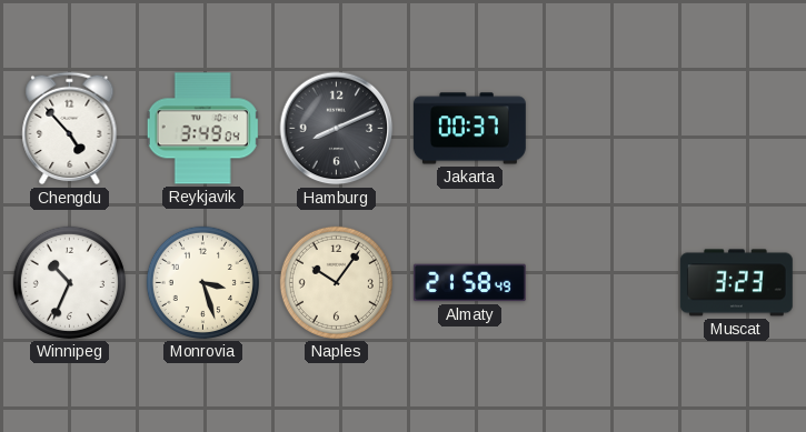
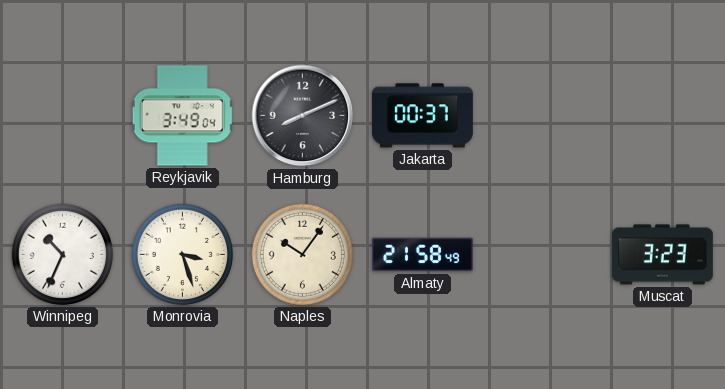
Chengdu: 4:53 -> none (70, 129)
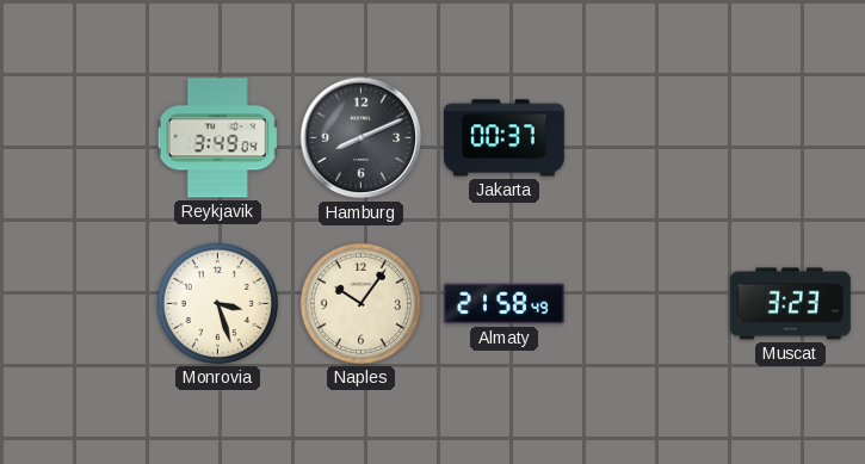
Winnipeg: 10:34 -> none (62, 254)
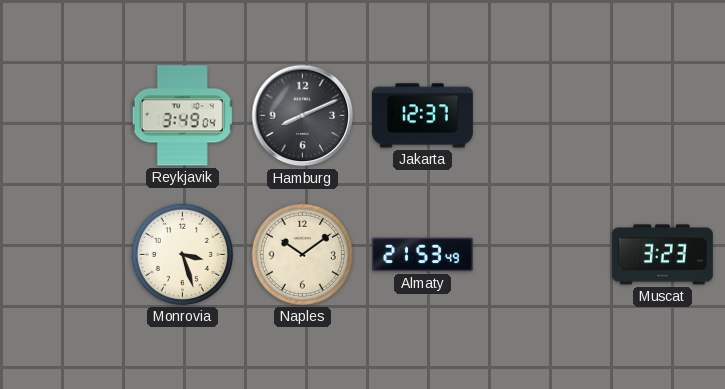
Jakarta: 00:37 -> 12:37 (422, 116)
Naples: 10:06 -> 10:09 (302, 254)
Almaty: 21:58 -> 21:53 (422, 255)
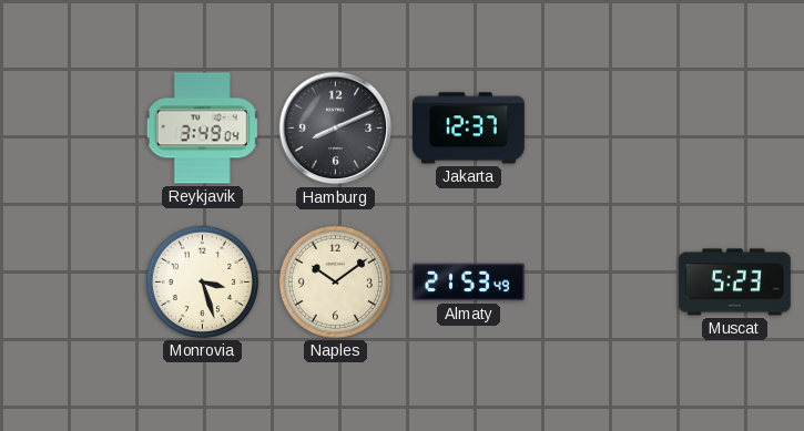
Muscat: 3:23 -> 5:23 (734, 283)
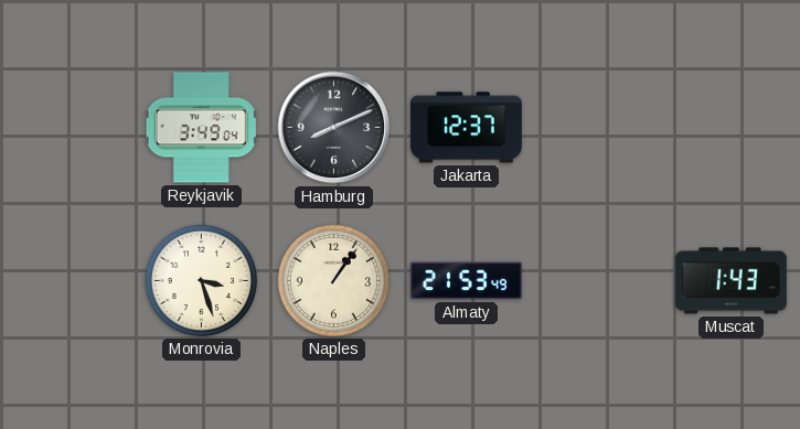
Naples: 10:09 -> 1:06 (333, 280)
Muscat: 5:23 -> 1:43 (730, 281)
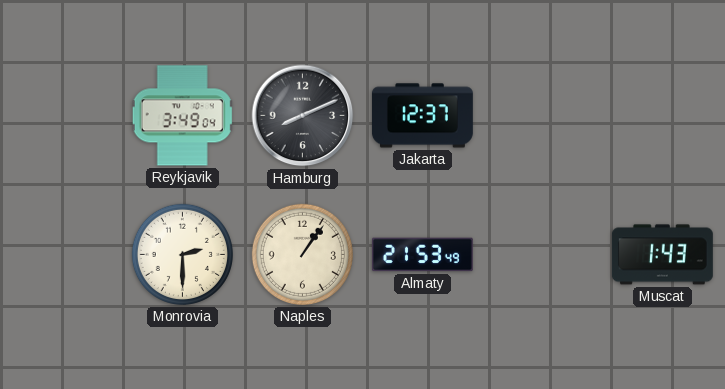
Monrovia: 3:27 -> 2:30 (182, 254)
